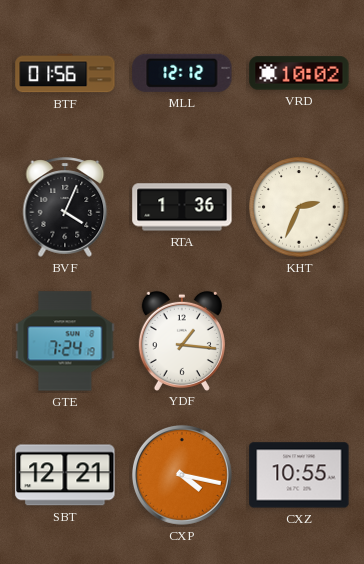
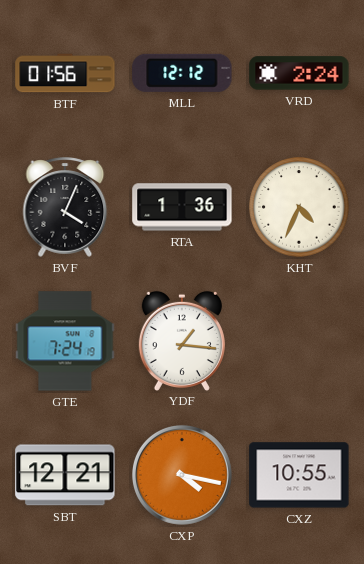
VRD: 10:02 -> 2:24 (299, 73)
KHT: 2:34 -> 4:34 (299, 207)
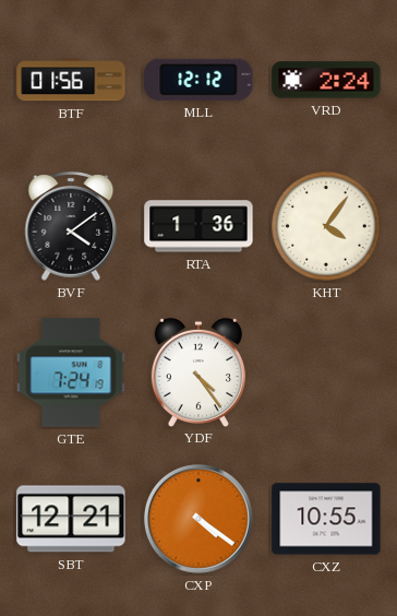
BVF: 4:04 -> 4:09 (71, 226)
KHT: 4:34 -> 4:06 (326, 226)
YDF: 1:16 -> 4:24 (198, 371)
CXP: 4:17 -> 4:21 (198, 519)
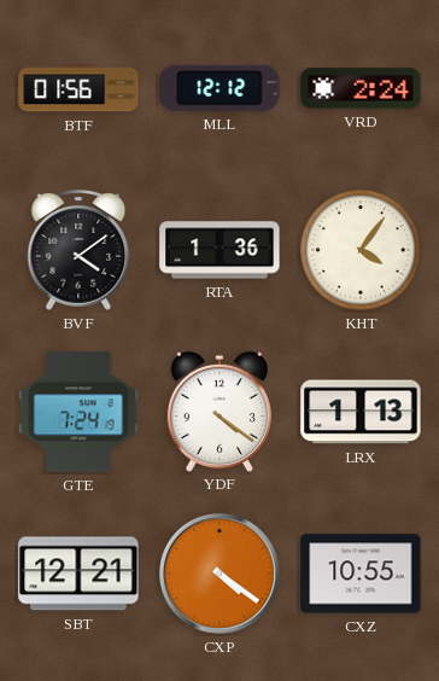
YDF: 4:24 -> 4:21 (219, 411)
LRX: none -> 1:13 (361, 412)
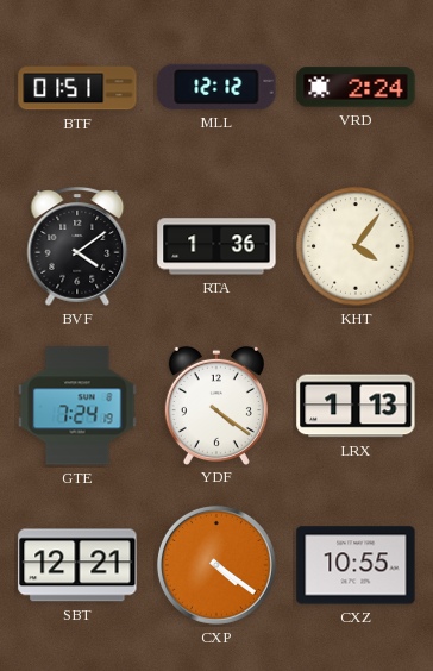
BTF: 01:56 -> 01:51 (77, 87)
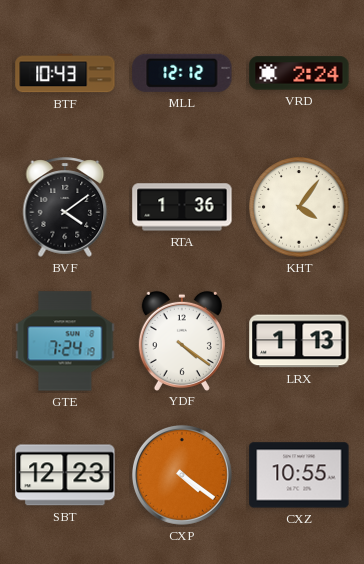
BTF: 01:51 -> 10:43 (65, 73)
SBT: 12:21 -> 12:23 (65, 475)
